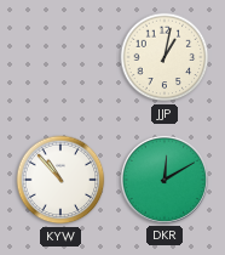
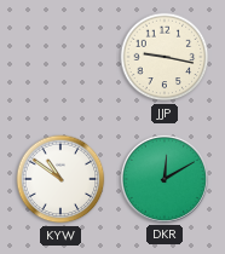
JJP: 1:02 -> 9:17 (165, 57)
KYW: 10:53 -> 10:51 (60, 179)
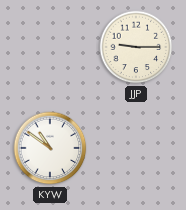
JJP: 9:17 -> 9:15 (136, 47)
DKR: 12:10 -> none (165, 179)
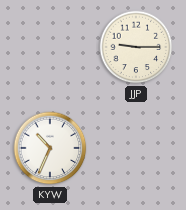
KYW: 10:51 -> 10:34 (50, 148)
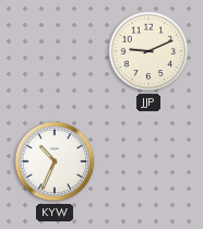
JJP: 9:15 -> 9:11 (148, 51)
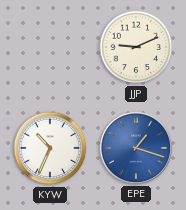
EPE: none -> 1:18 (136, 148)
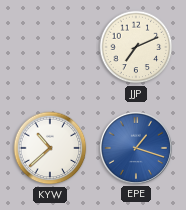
JJP: 9:11 -> 7:11 (136, 47)
KYW: 10:34 -> 10:38 (50, 148)
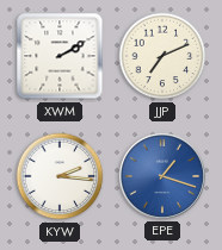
XWM: none -> 2:10 (60, 56)
KYW: 10:38 -> 2:16 (60, 176)
